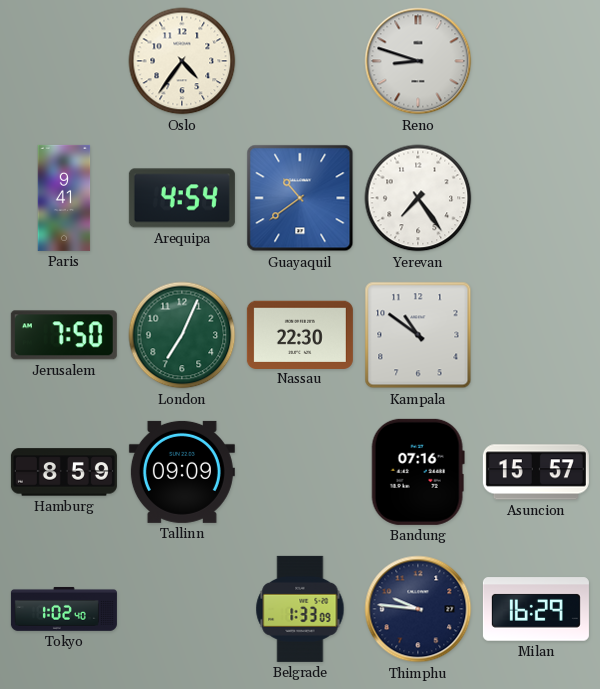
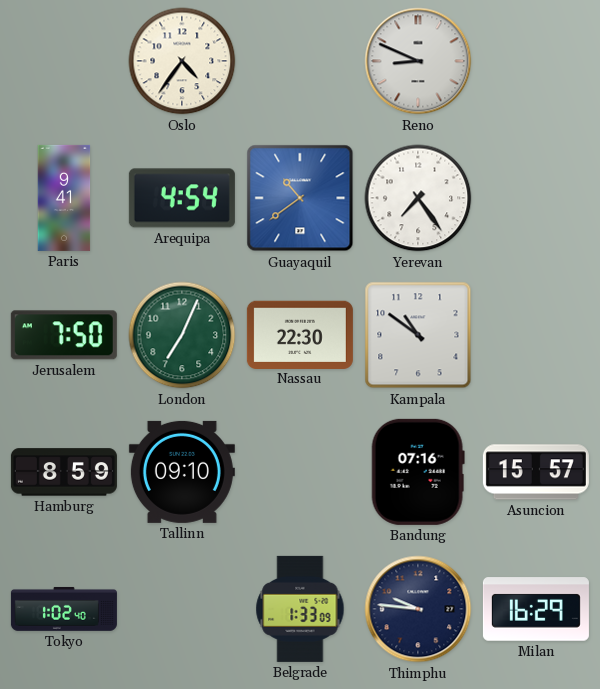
Reno: 8:48 -> 8:49 (418, 61)
Tallinn: 09:09 -> 09:10 (182, 472)
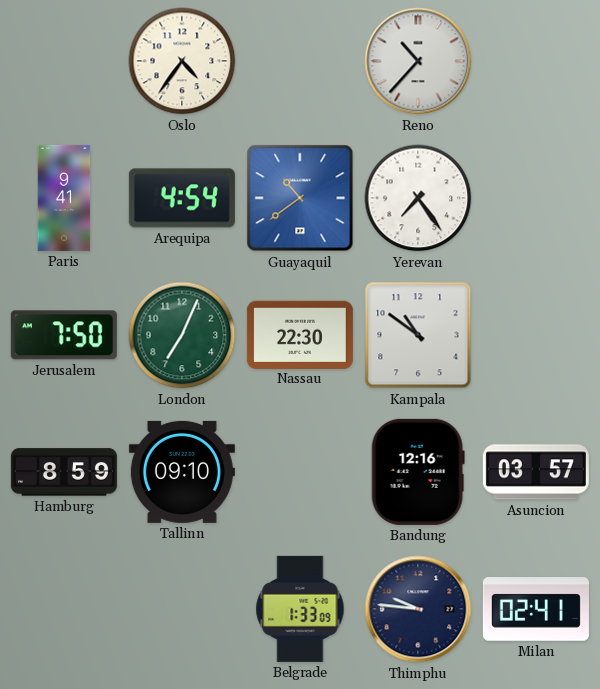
Reno: 8:49 -> 10:37 (418, 61)
Bandung: 07:16 -> 12:16 (418, 472)
Asuncion: 15:57 -> 03:57 (536, 472)
Tokyo: 1:02 -> none (64, 609)
Milan: 16:29 -> 02:41 (536, 609)
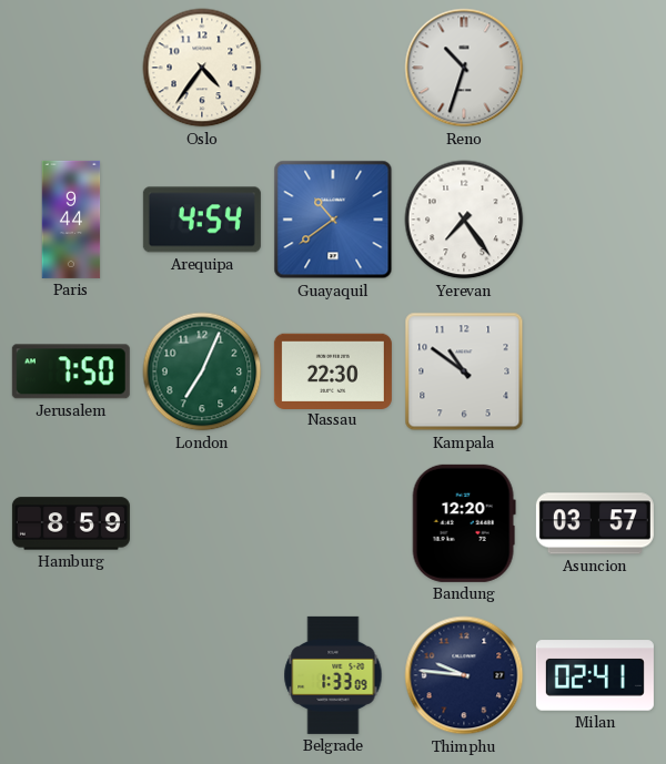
Reno: 10:37 -> 10:33 (464, 68)
Paris: 9:41 -> 9:44 (71, 220)
Tallinn: 09:10 -> none (182, 472)
Bandung: 12:16 -> 12:20 (464, 523)
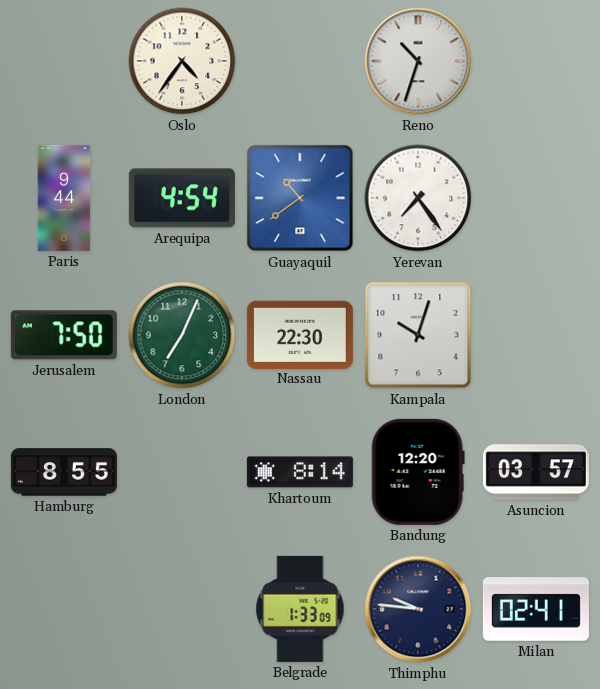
Kampala: 10:51 -> 10:03 (418, 335)
Hamburg: 8:59 -> 8:55 (64, 472)
Khartoum: none -> 8:14 (300, 472)
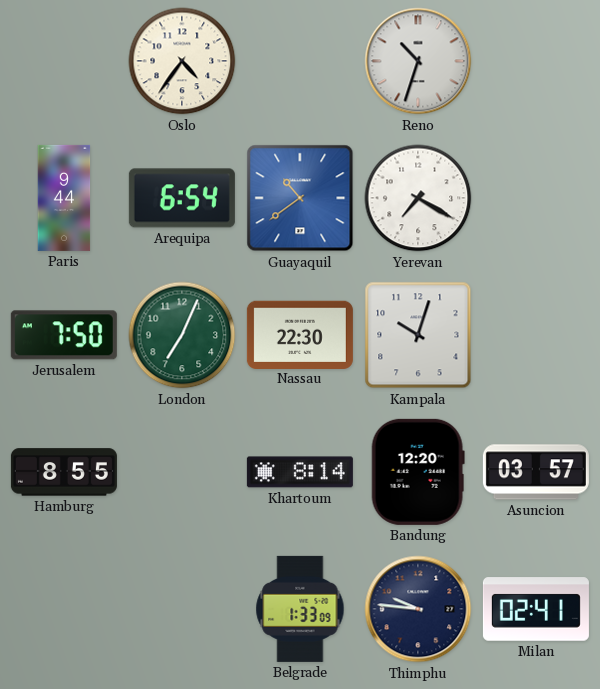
Arequipa: 4:54 -> 6:54 (182, 198)
Yerevan: 7:24 -> 7:20 (418, 198)
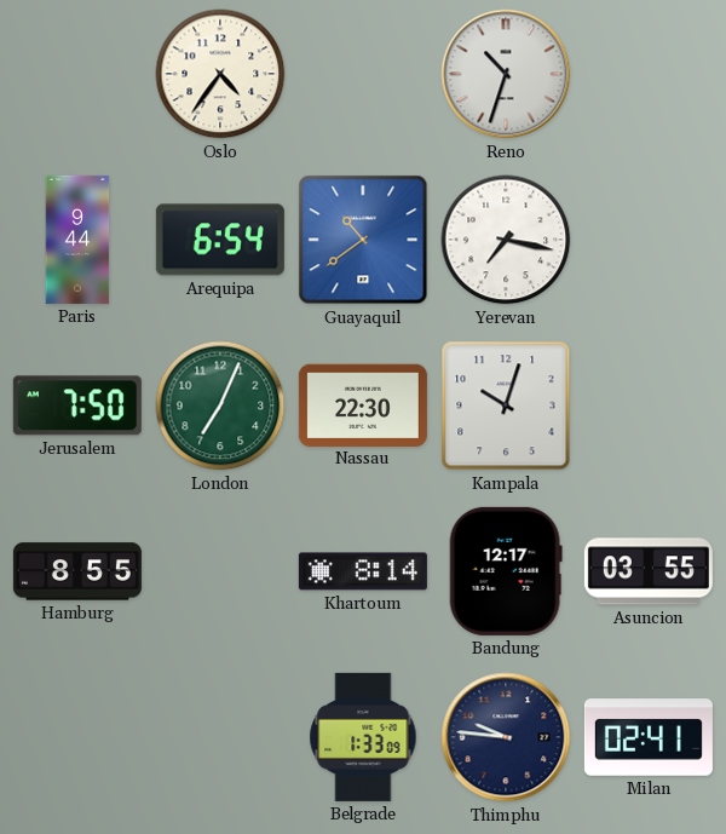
Yerevan: 7:20 -> 7:17 (506, 240)
Bandung: 12:20 -> 12:17 (506, 571)
Asuncion: 03:57 -> 03:55 (649, 571)
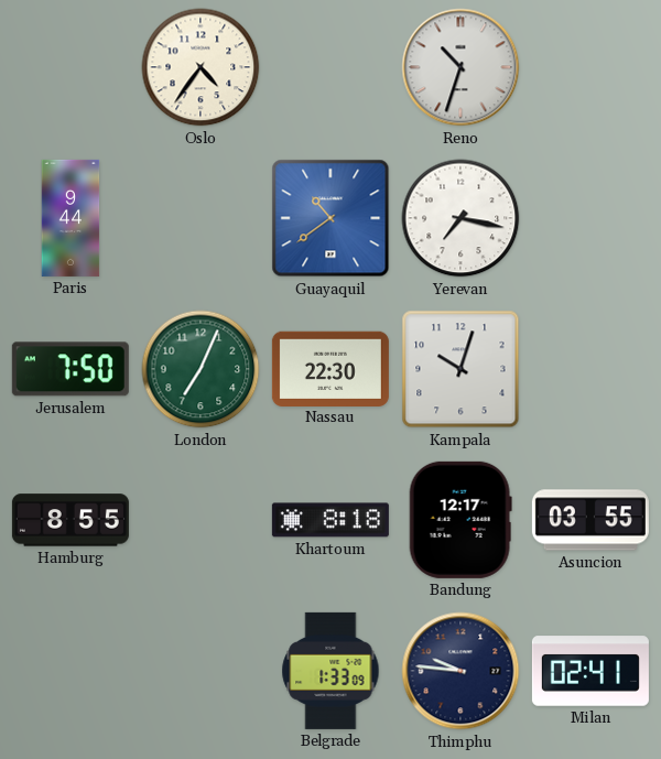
Arequipa: 6:54 -> none (220, 240)
Khartoum: 8:14 -> 8:18 (330, 520)
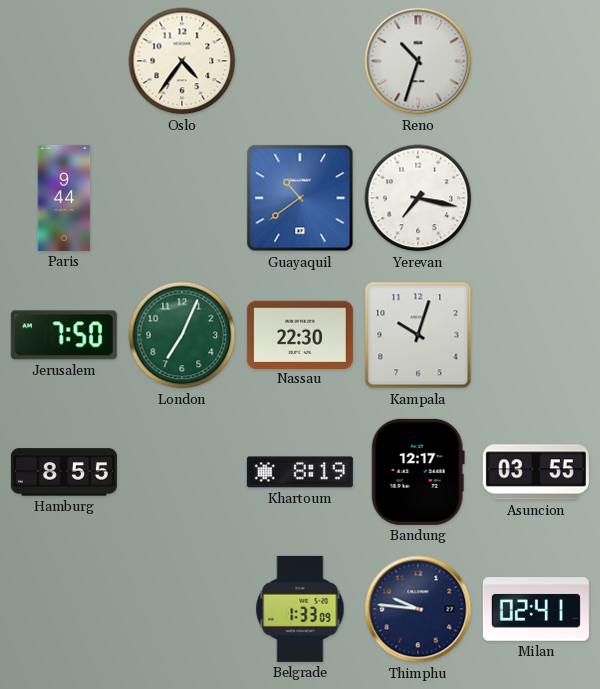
Khartoum: 8:18 -> 8:19 (300, 472)
